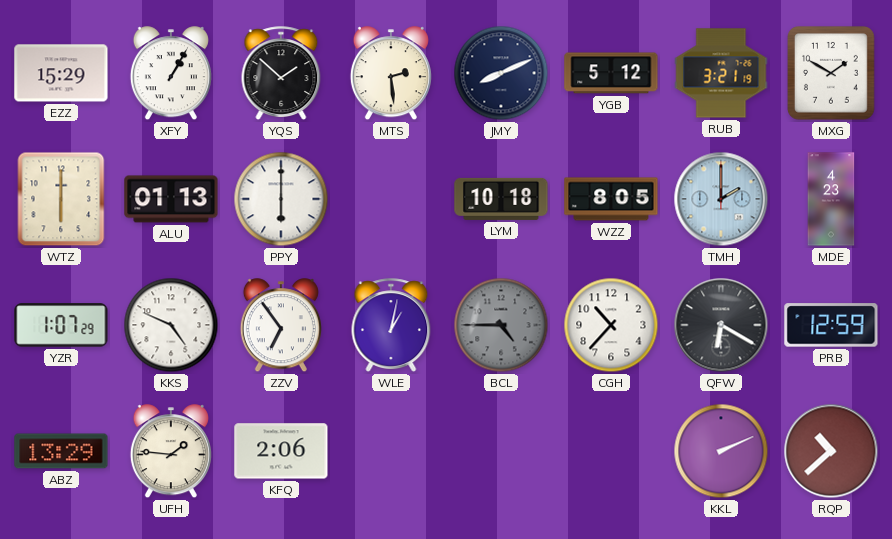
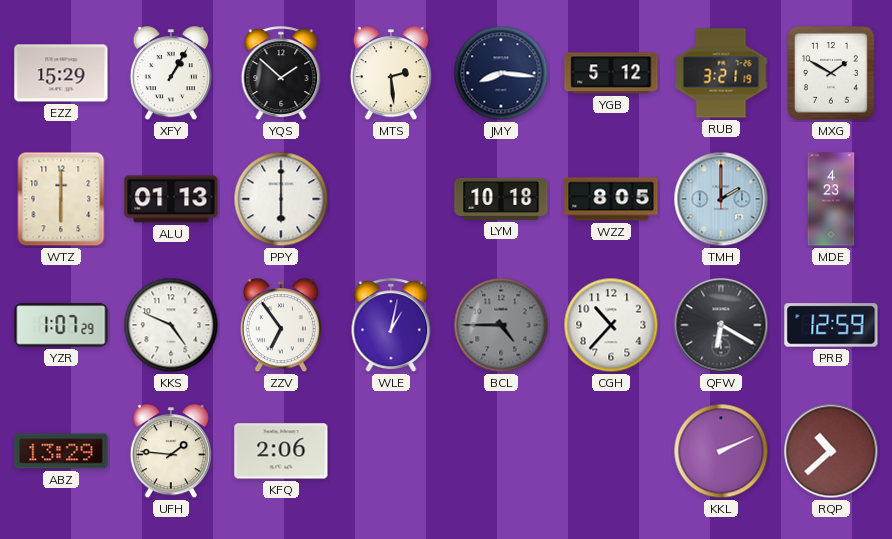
JMY: 8:11 -> 8:16 (501, 73)
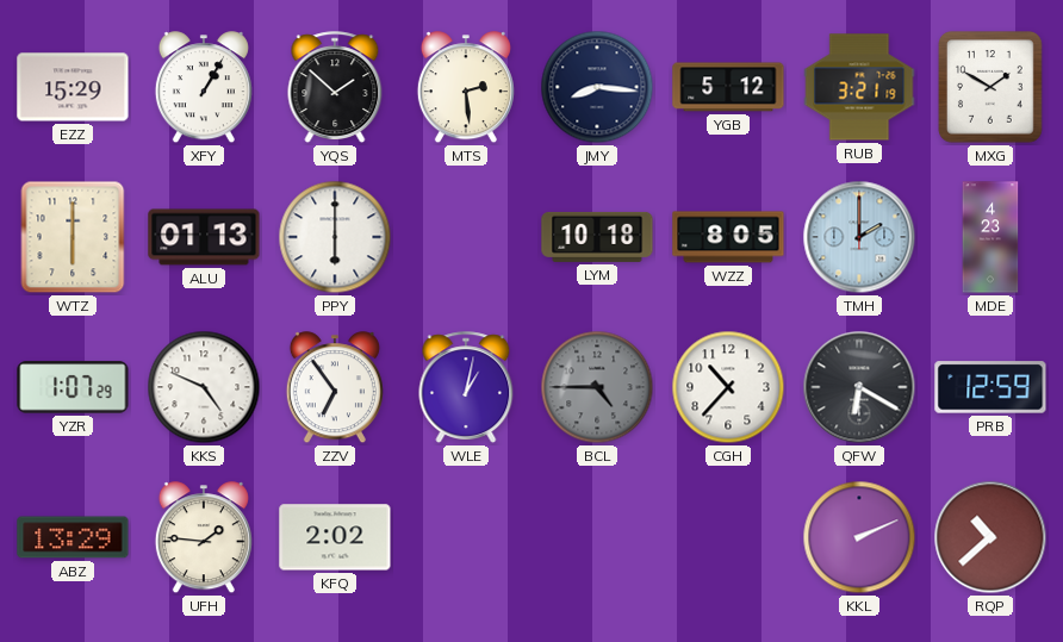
KFQ: 2:06 -> 2:02 (335, 537)
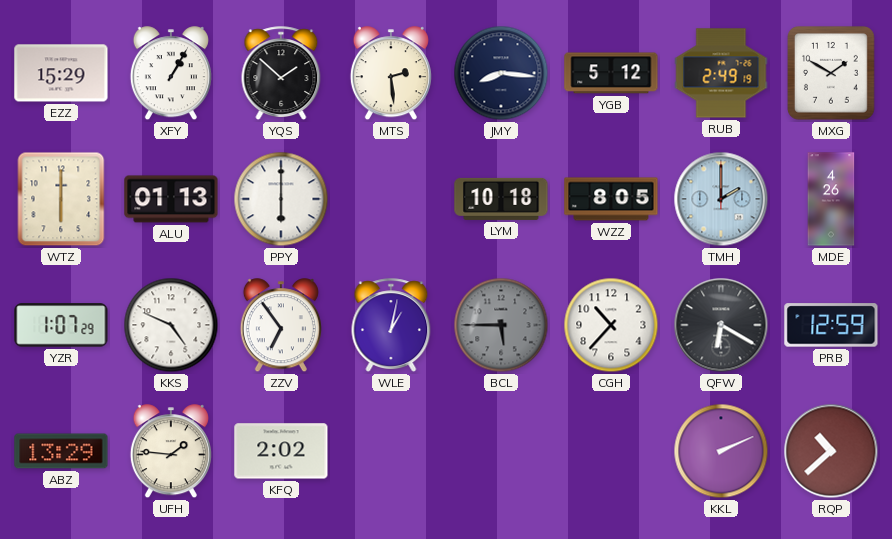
RUB: 3:21 -> 2:49 (721, 73)
MDE: 4:23 -> 4:26 (831, 199)
BCL: 4:45 -> 5:45 (501, 325)
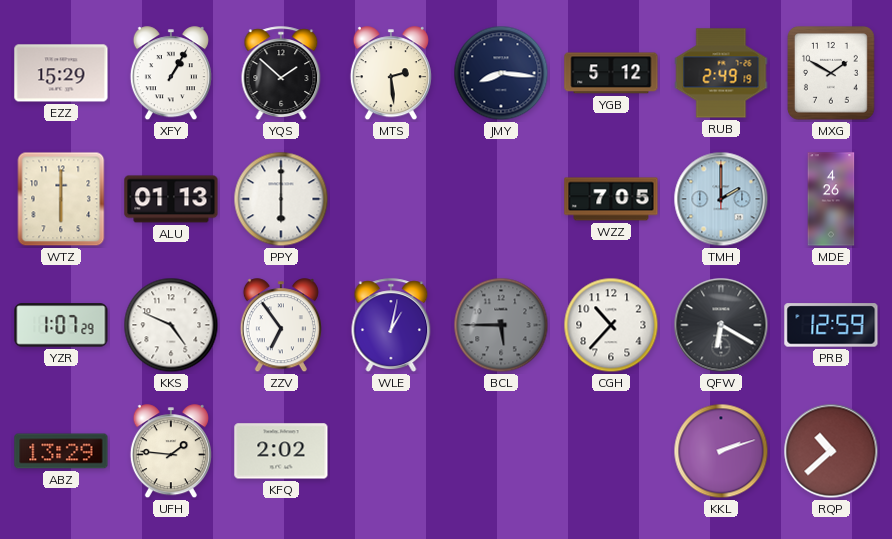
LYM: 10:18 -> none (501, 199)
WZZ: 8:05 -> 7:05 (611, 199)
KKL: 2:11 -> 2:12 (721, 451)
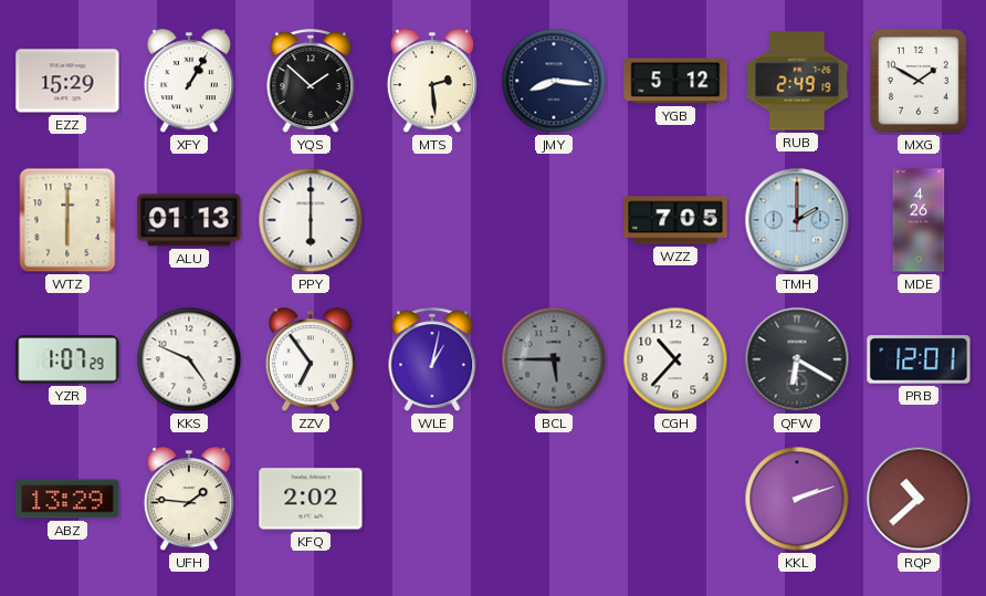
PRB: 12:59 -> 12:01 (919, 359)
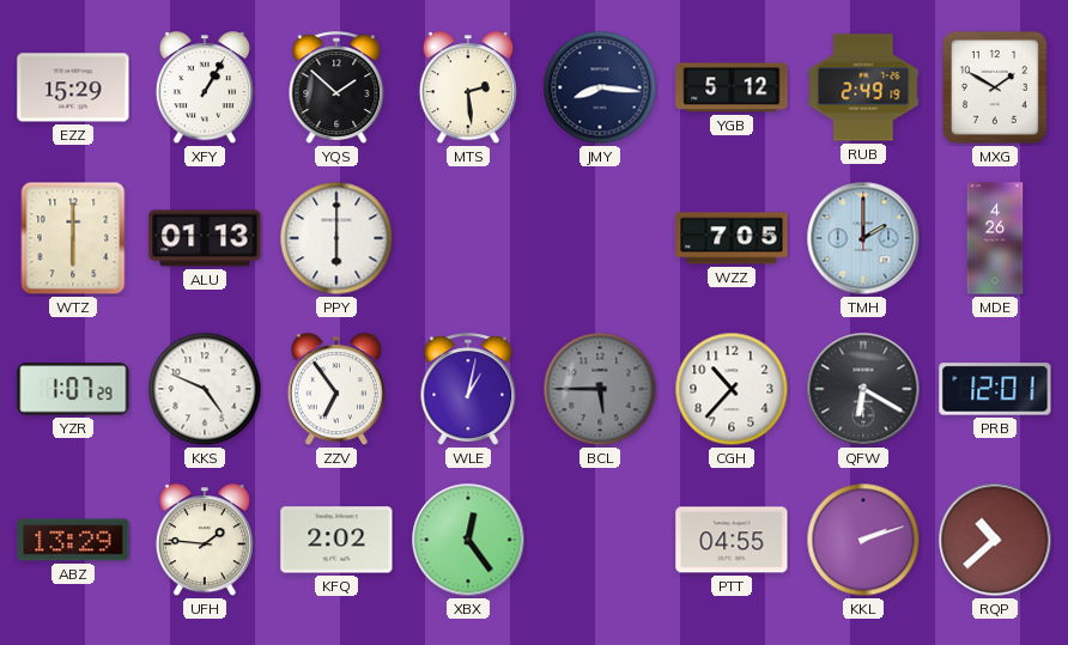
XBX: none -> 12:24 (468, 540)
PTT: none -> 04:55 (732, 540)
